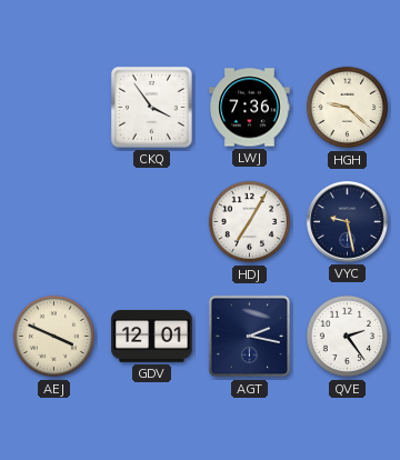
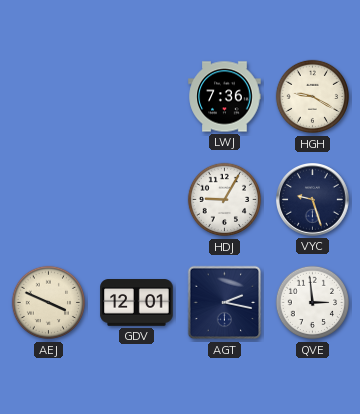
CKQ: 3:54 -> none (151, 107)
HGH: 9:22 -> 9:20 (313, 97)
HDJ: 7:05 -> 9:05 (225, 200)
VYC: 9:28 -> 9:27 (313, 200)
QVE: 2:24 -> 2:59 (313, 303)
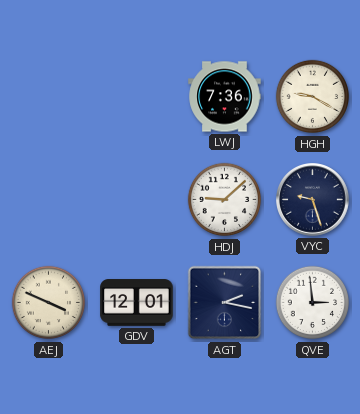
HDJ: 9:05 -> 9:08 (225, 200)
